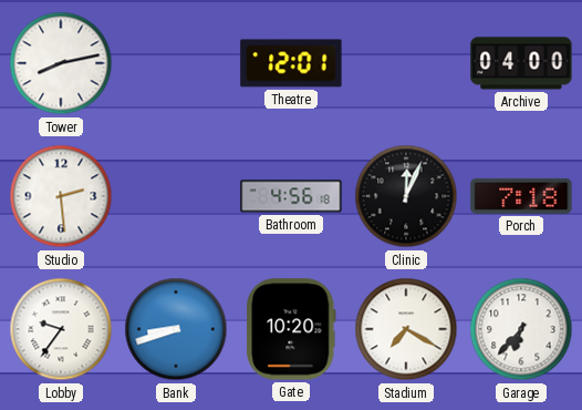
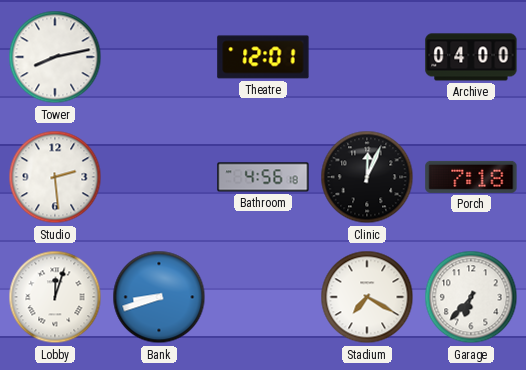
Lobby: 9:36 -> 12:03 (55, 297)
Gate: 10:20 -> none (291, 329)
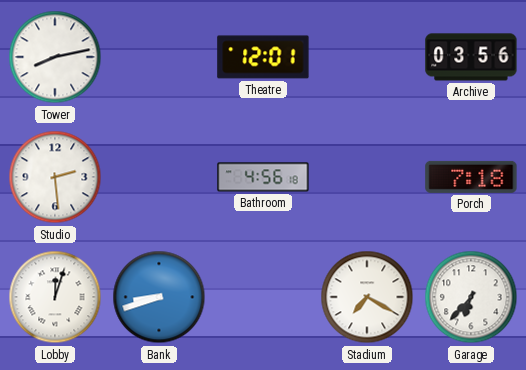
Archive: 04:00 -> 03:56 (471, 57)
Clinic: 12:04 -> none (367, 177)
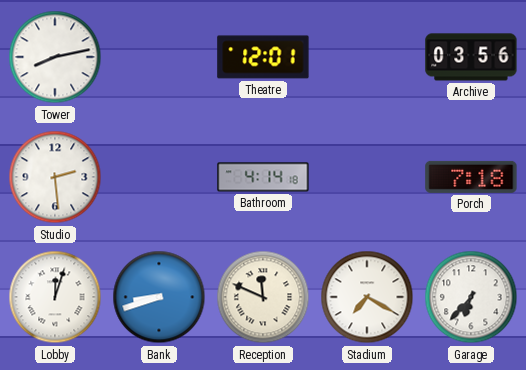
Bathroom: 4:56 -> 4:14 (263, 177)
Reception: none -> 11:49 (263, 297)
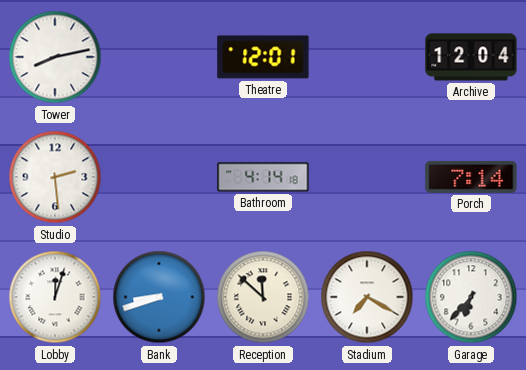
Archive: 03:56 -> 12:04 (471, 57)
Porch: 7:18 -> 7:14 (471, 177)
Reception: 11:49 -> 11:52 (263, 297)
